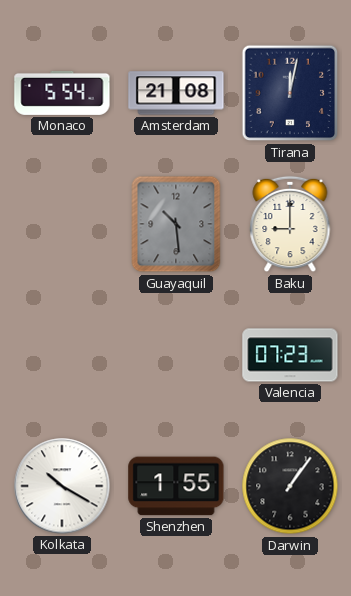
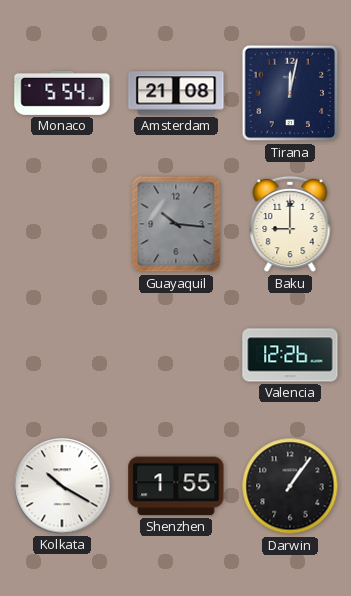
Guayaquil: 10:29 -> 10:16 (176, 224)
Valencia: 07:23 -> 12:26 (290, 355)
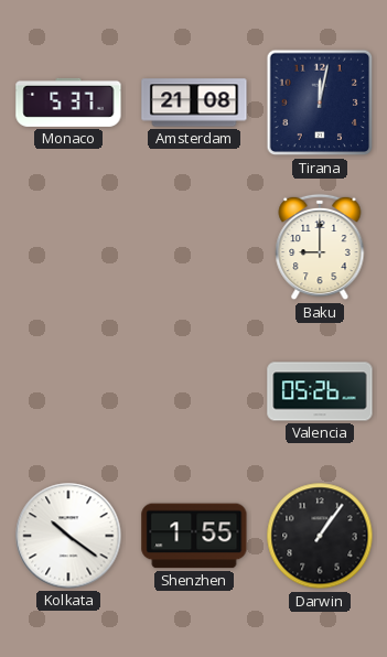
Monaco: 5:54 -> 5:37 (68, 103)
Guayaquil: 10:16 -> none (176, 224)
Valencia: 12:26 -> 05:26 (320, 391)
Kolkata: 10:20 -> 10:21 (68, 536)
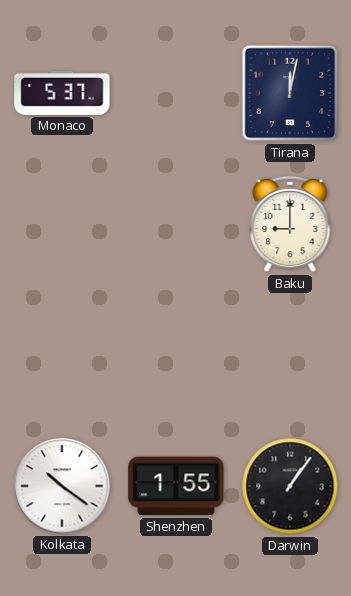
Amsterdam: 21:08 -> none (194, 103)
Valencia: 05:26 -> none (320, 391)
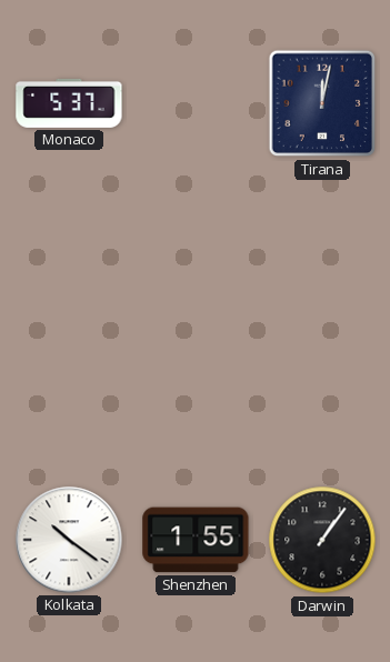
Baku: 9:00 -> none (290, 224)
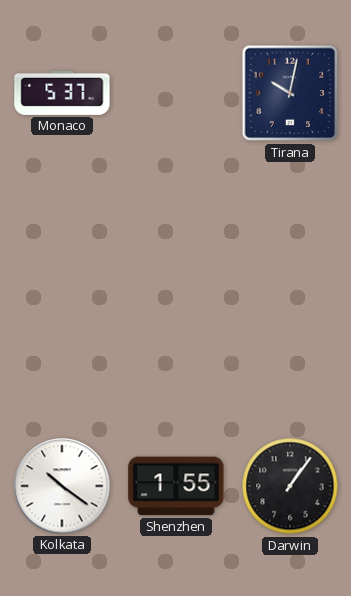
Tirana: 12:02 -> 10:02 (290, 93)
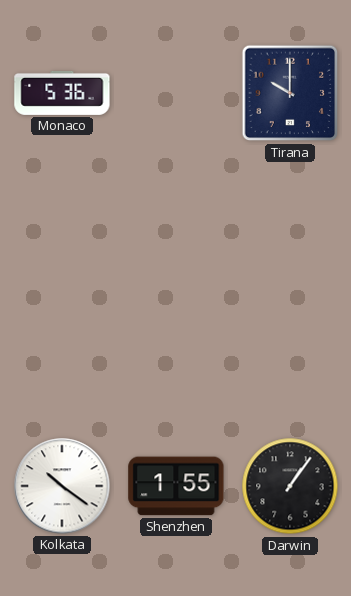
Monaco: 5:37 -> 5:36 (62, 93)
Tirana: 10:02 -> 10:00 (290, 93)
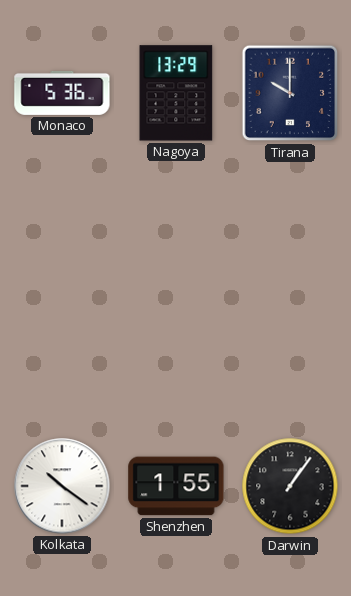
Nagoya: none -> 13:29 (176, 93)
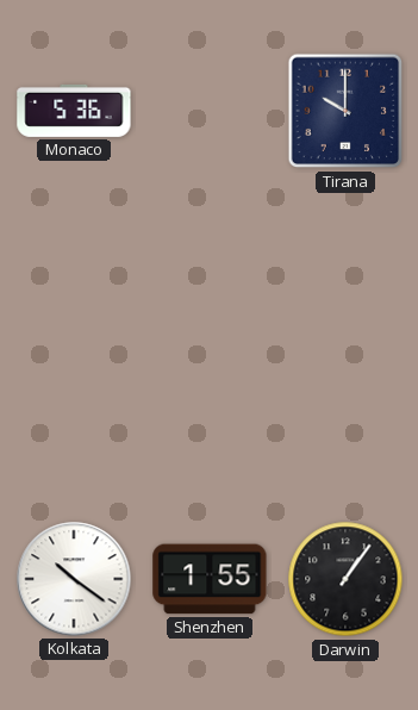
Nagoya: 13:29 -> none (176, 93)
